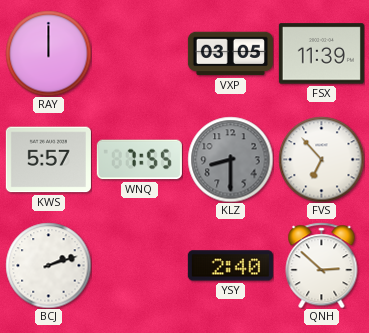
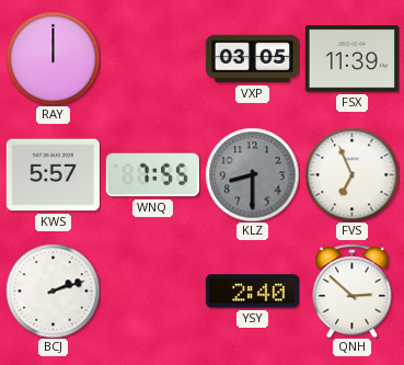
FVS: 6:53 -> 6:56 (351, 174)
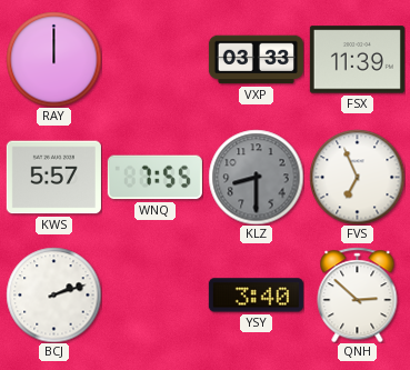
VXP: 03:05 -> 03:33 (256, 60)
YSY: 2:40 -> 3:40 (256, 296)
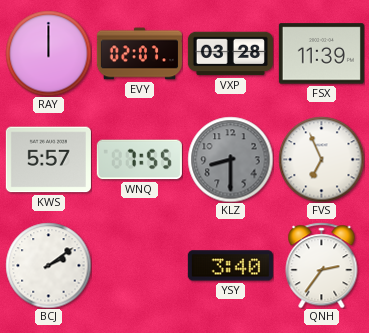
EVY: none -> 02:07 (139, 54)
VXP: 03:33 -> 03:28 (230, 54)
BCJ: 2:12 -> 2:09 (48, 265)
QNH: 2:52 -> 2:36 (322, 265)
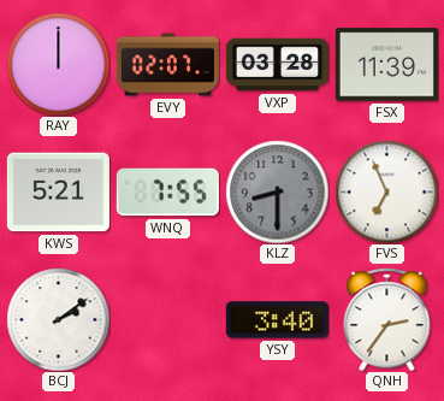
KWS: 5:57 -> 5:21 (58, 193)
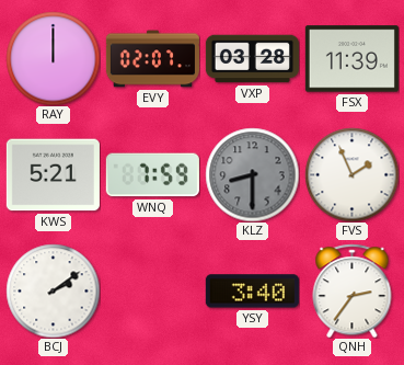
WNQ: 7:55 -> 7:59 (152, 175)
FVS: 6:56 -> 1:56 (351, 174)
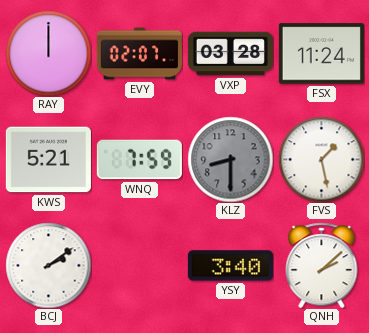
FSX: 11:39 -> 11:24 (321, 54)
FVS: 1:56 -> 1:28 (321, 159)
QNH: 2:36 -> 2:08 (322, 265)
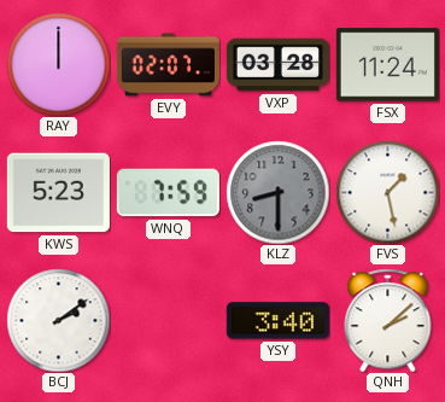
KWS: 5:21 -> 5:23 (58, 193)
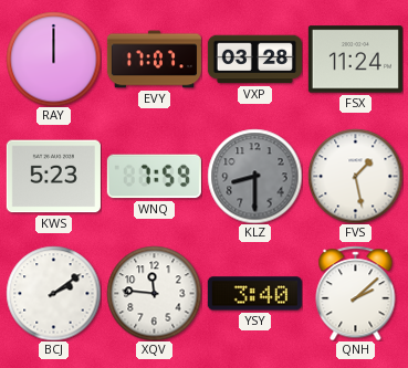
EVY: 02:07 -> 17:07 (154, 60)
XQV: none -> 11:46 (154, 293)
